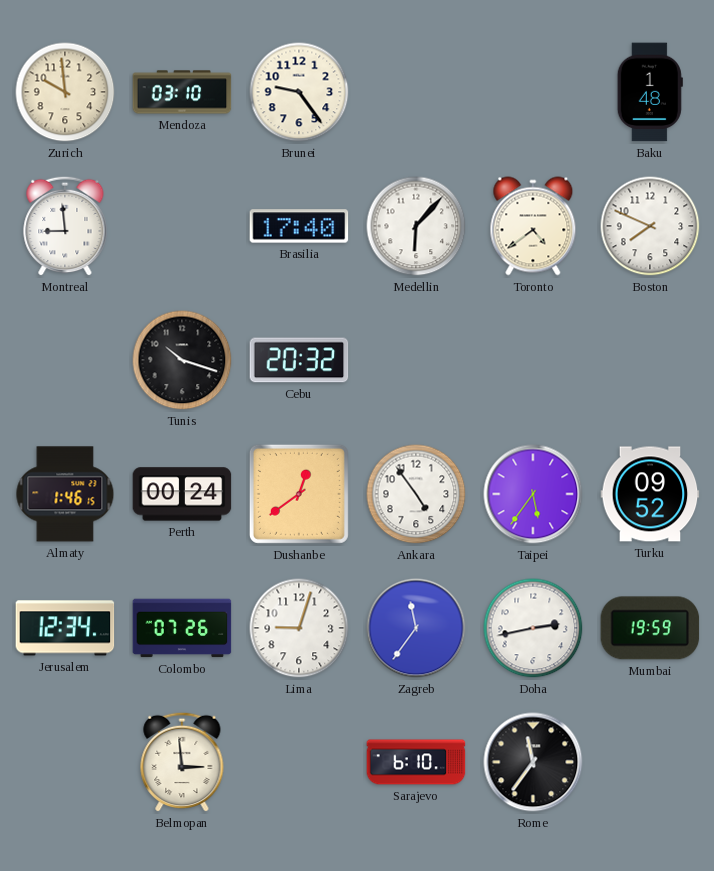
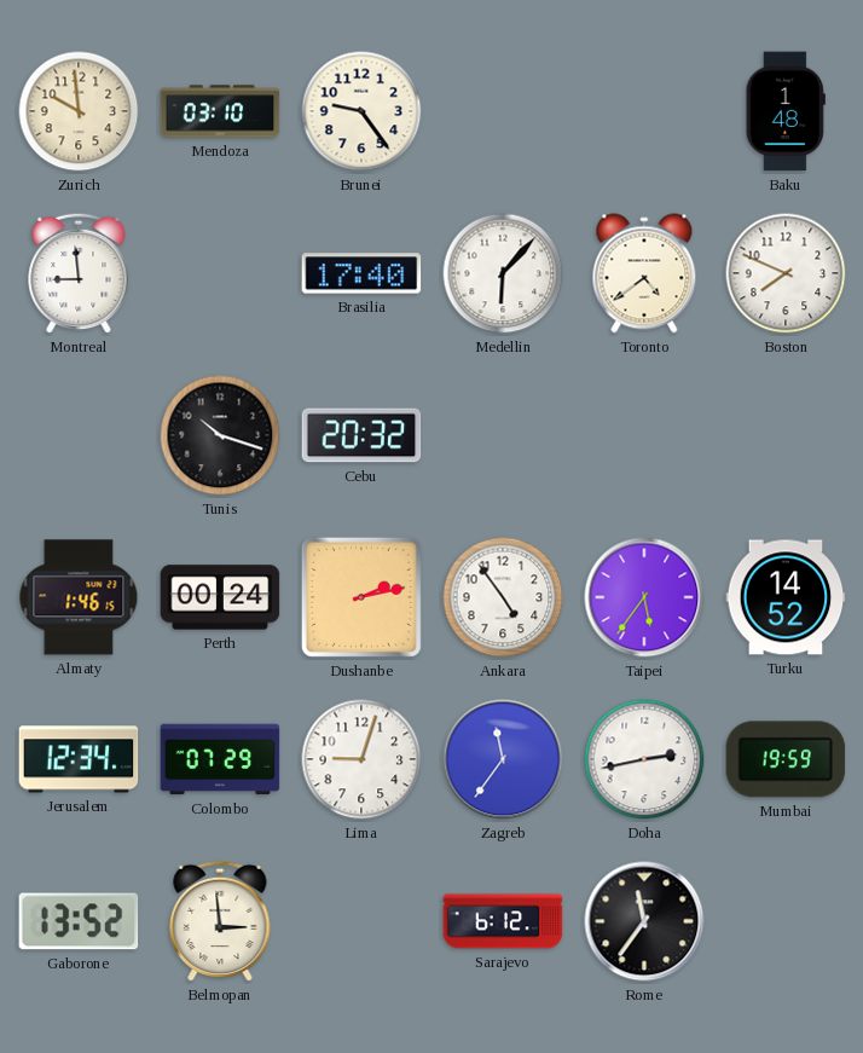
Dushanbe: 12:39 -> 2:13 (361, 597)
Turku: 09:52 -> 14:52 (786, 597)
Colombo: 07:26 -> 07:29 (220, 759)
Gaborone: none -> 13:52 (79, 921)
Sarajevo: 6:10 -> 6:12 (503, 921)
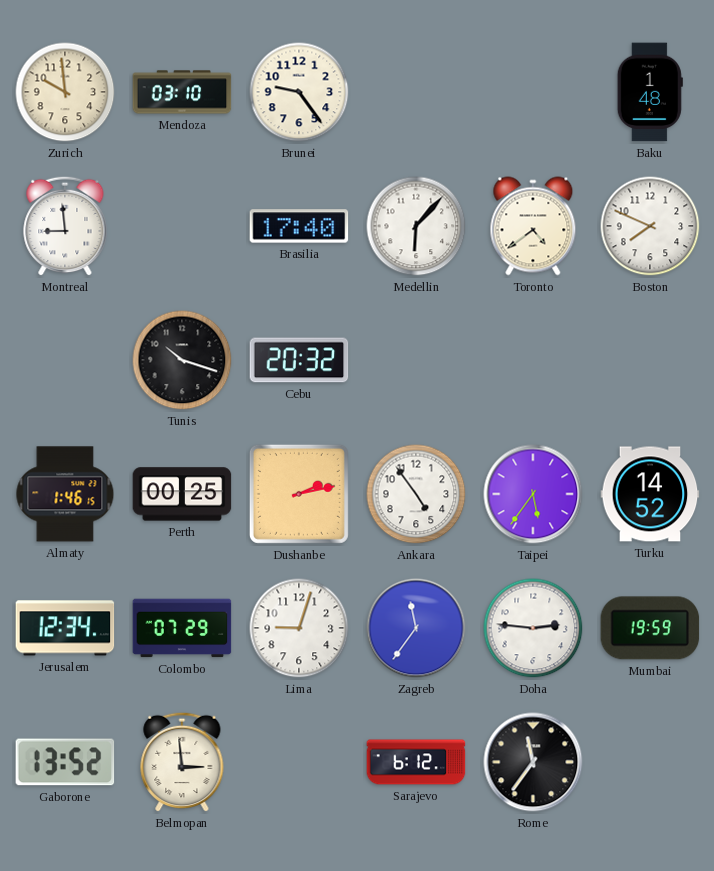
Perth: 00:24 -> 00:25 (182, 494)
Doha: 2:43 -> 2:46 (533, 628)
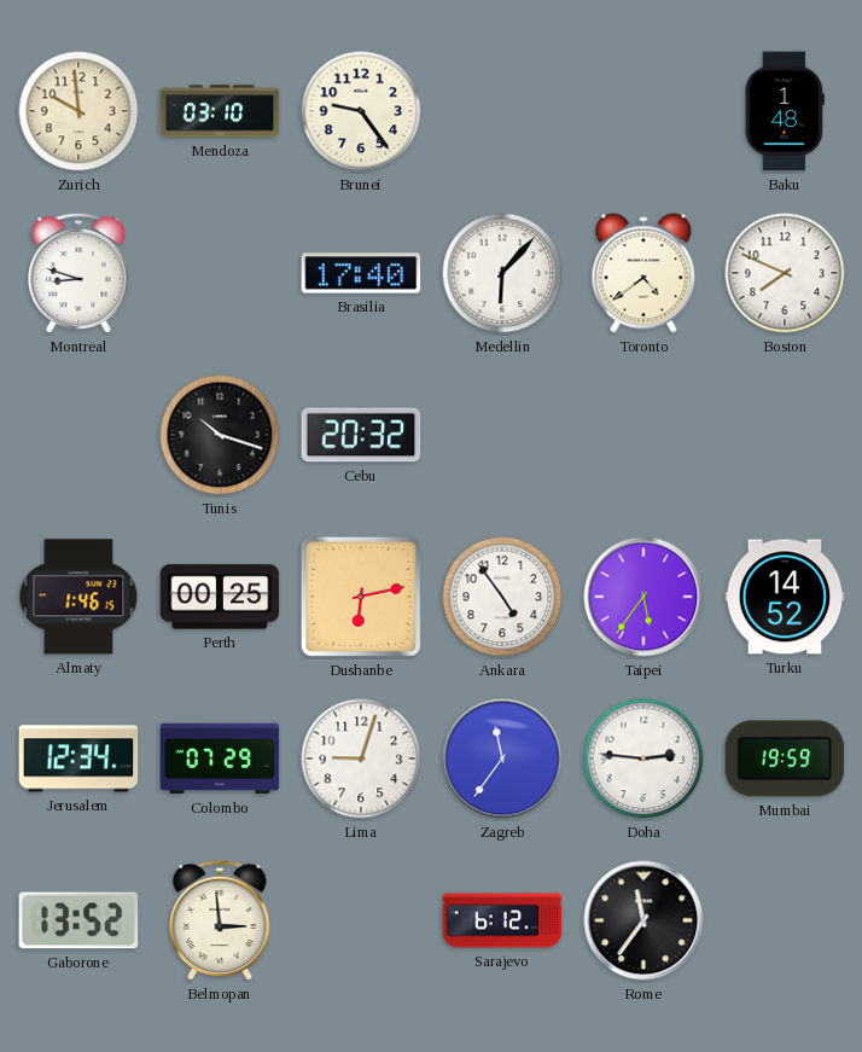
Montreal: 8:59 -> 8:48 (78, 273)
Dushanbe: 2:13 -> 6:13 (361, 597)
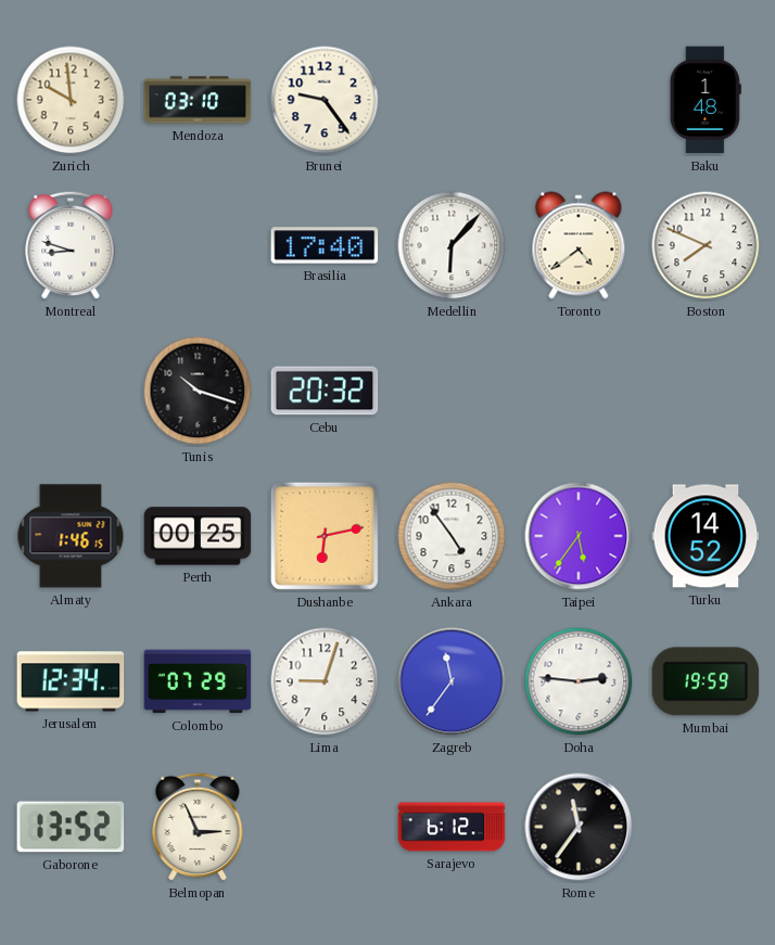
Belmopan: 2:59 -> 2:56 (198, 827)
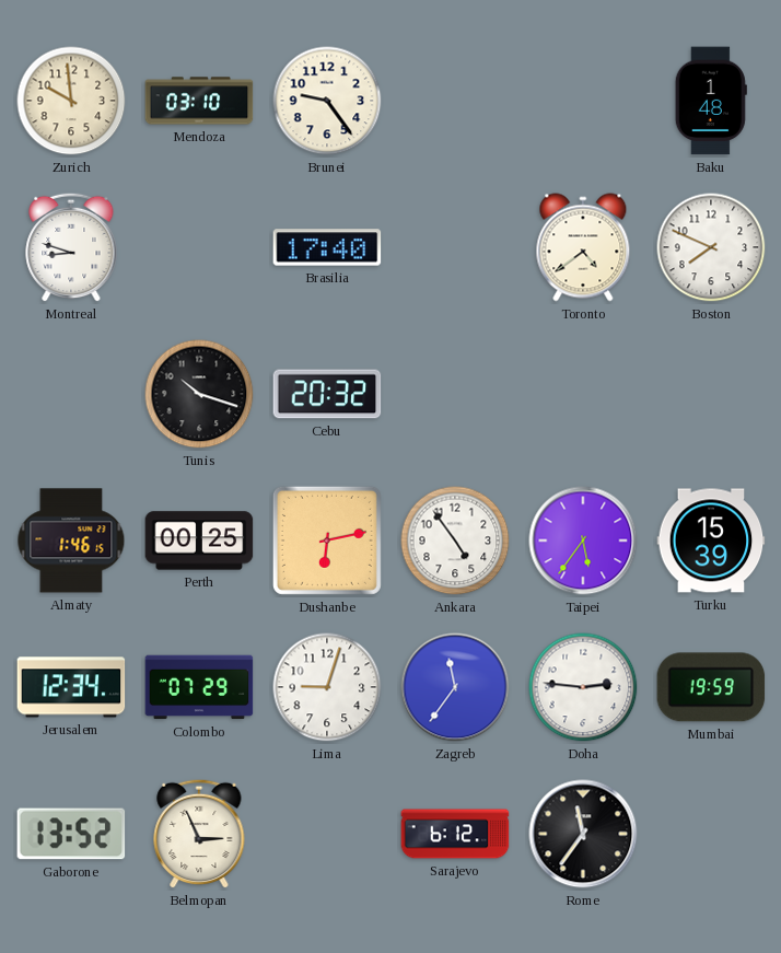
Medellin: 6:07 -> none (452, 245)
Turku: 14:52 -> 15:39 (711, 541)
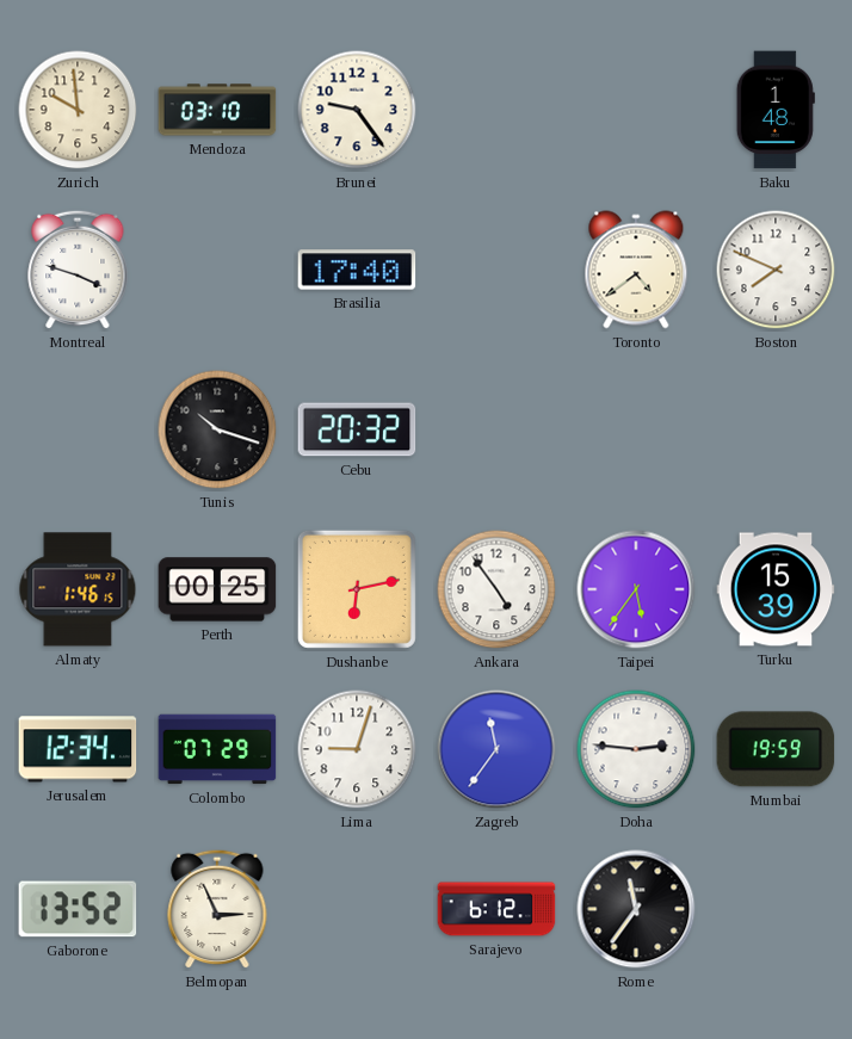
Montreal: 8:48 -> 3:48 (78, 270)
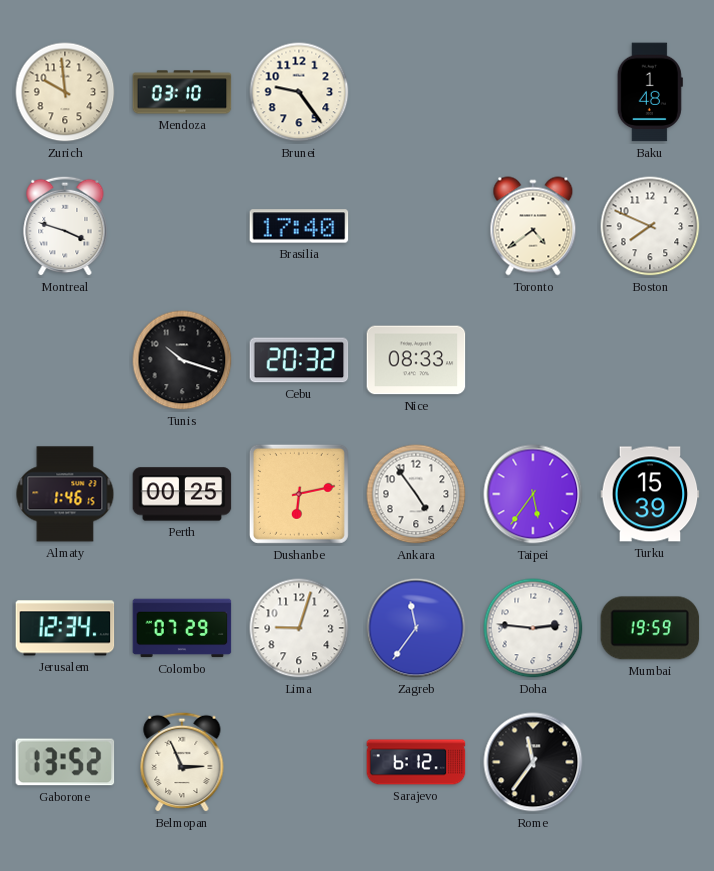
Nice: none -> 08:33 (416, 360)
